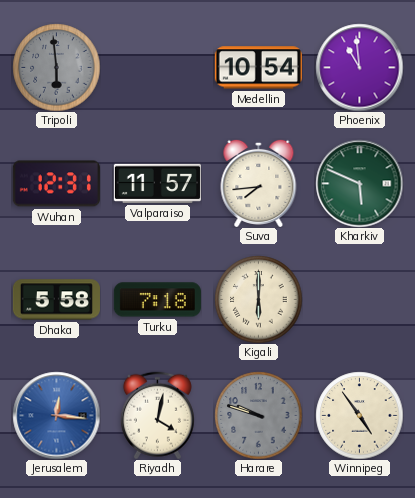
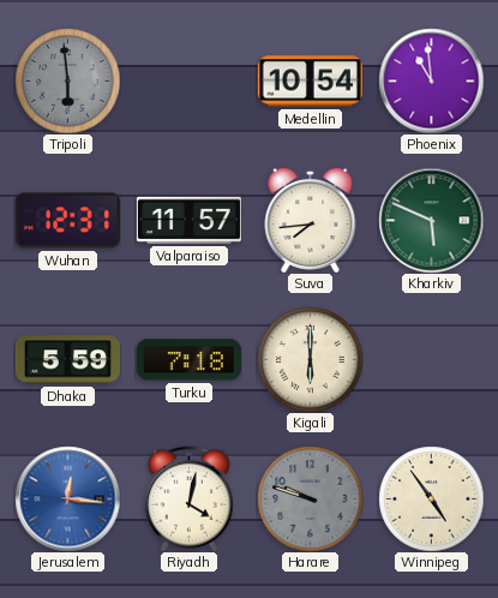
Dhaka: 5:58 -> 5:59 (67, 360)
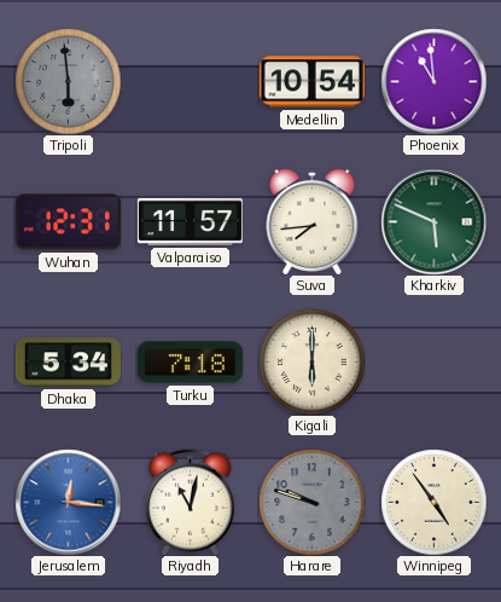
Dhaka: 5:59 -> 5:34 (68, 363)
Riyadh: 4:02 -> 11:02 (190, 502)
